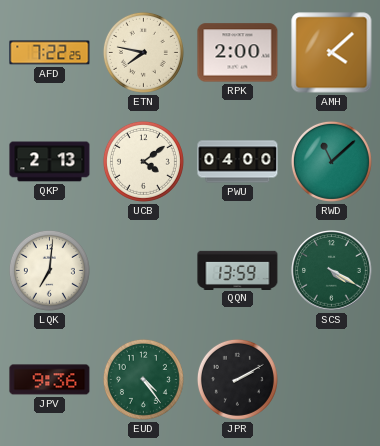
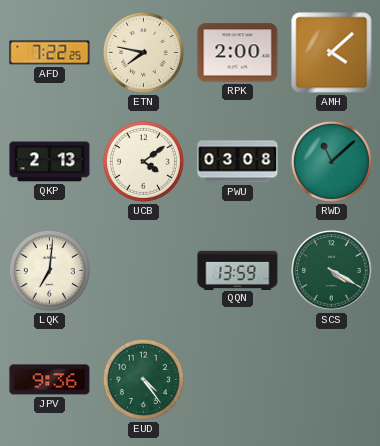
PWU: 04:00 -> 03:08 (238, 162)
JPR: 2:10 -> none (237, 379)
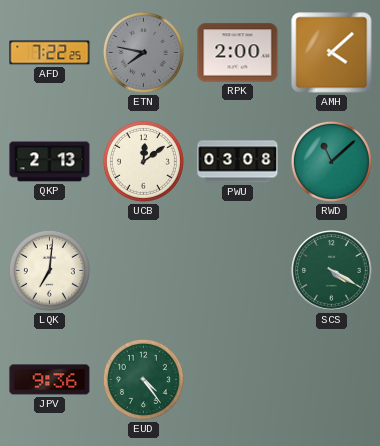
ETN dial: cream -> grey (143, 52)
UCB: 4:09 -> 12:09 (143, 161)
QQN: 13:59 -> none (238, 270)
